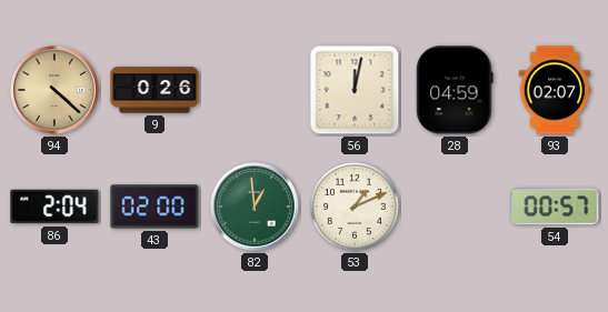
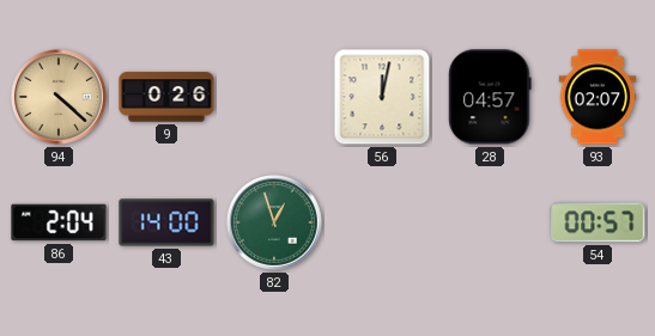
28: 04:59 -> 04:57 (490, 97)
43: 02:00 -> 14:00 (166, 222)
82: 12:59 -> 12:57 (275, 224)
53: 1:11 -> none (355, 207)
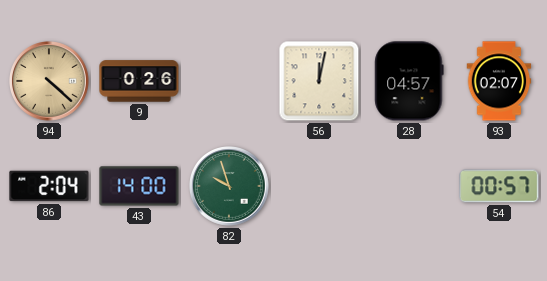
82: 12:57 -> 9:57 (230, 187)
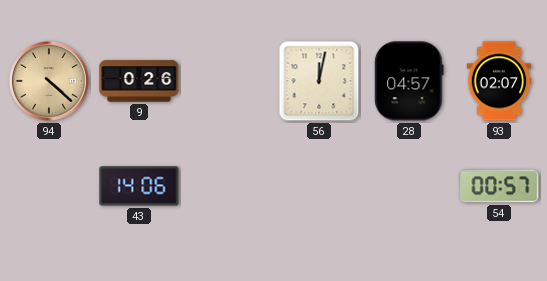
86: 2:04 -> none (49, 186)
43: 14:00 -> 14:06 (139, 186)
82: 9:57 -> none (230, 187)
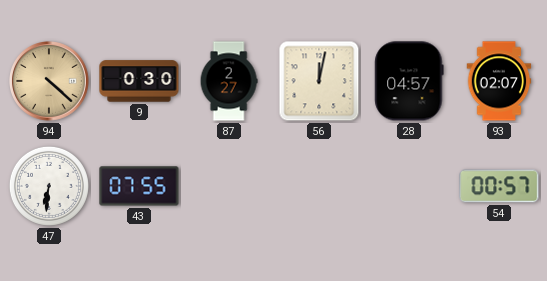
9: 0:26 -> 0:30 (139, 81)
87: none -> 2:27 (229, 81)
47: none -> 6:31 (49, 186)
43: 14:06 -> 07:55 (139, 186)
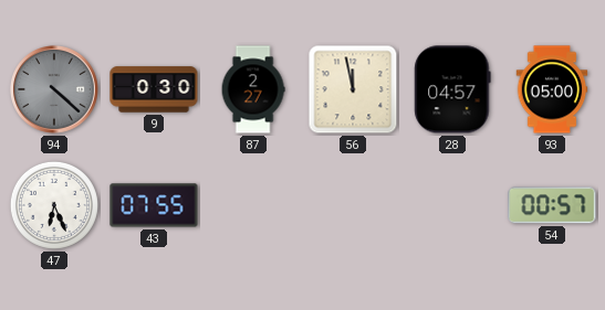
94 dial: champagne -> grey (55, 90)
56: 12:02 -> 11:58 (353, 89)
93: 02:07 -> 05:00 (552, 89)
47: 6:31 -> 6:26 (54, 205)
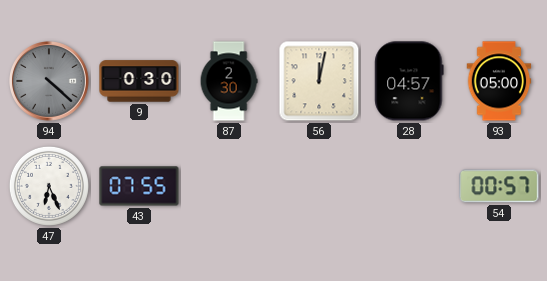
87: 2:27 -> 2:30 (229, 81)
56: 11:58 -> 12:02 (319, 81)
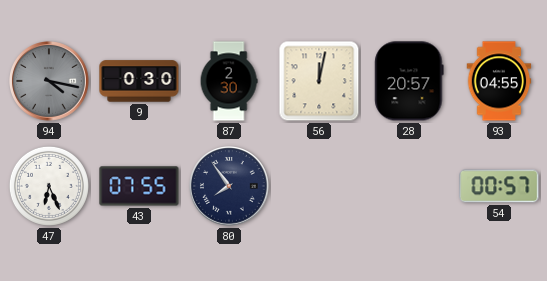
94: 4:22 -> 4:17 (50, 82)
28: 04:57 -> 20:57 (409, 81)
93: 05:00 -> 04:55 (499, 81)
80: none -> 7:54 (230, 187)
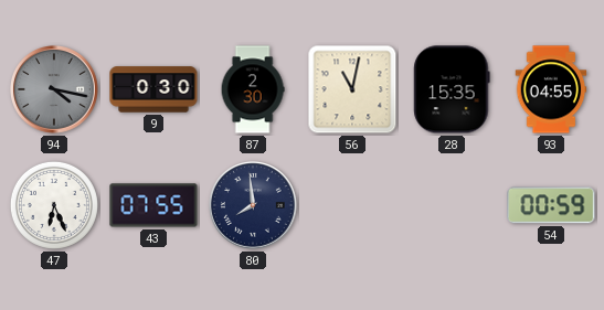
56: 12:02 -> 11:02 (352, 89)
28: 20:57 -> 15:35 (452, 89)
80: 7:54 -> 7:59 (254, 206)
54: 00:57 -> 00:59 (551, 205)
